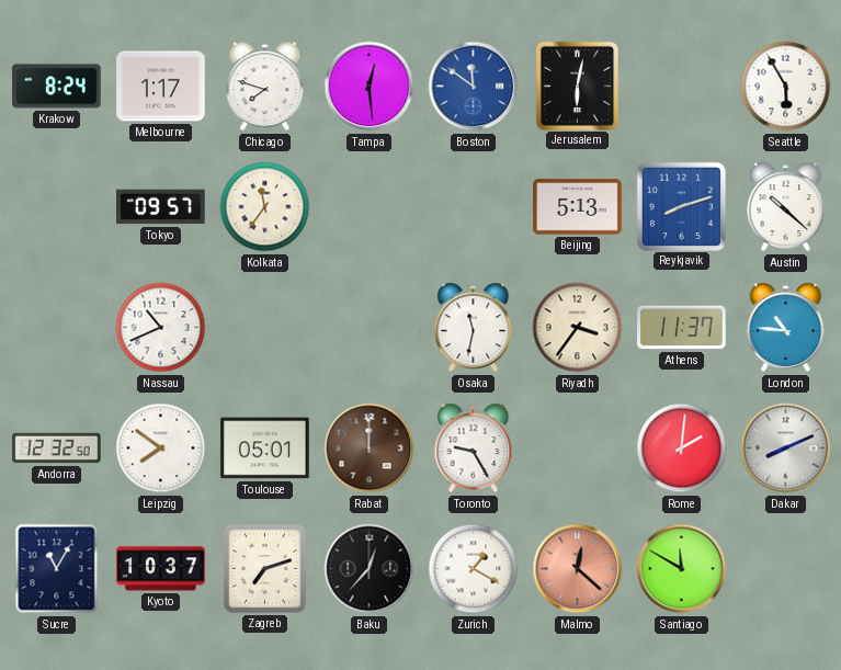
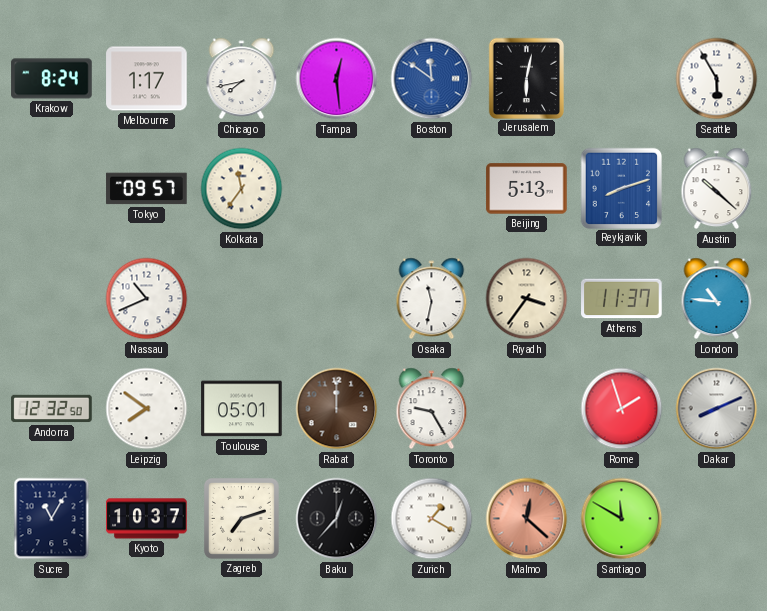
Chicago: 7:48 -> 7:43 (242, 79)
Rome: 2:01 -> 1:57 (622, 409)
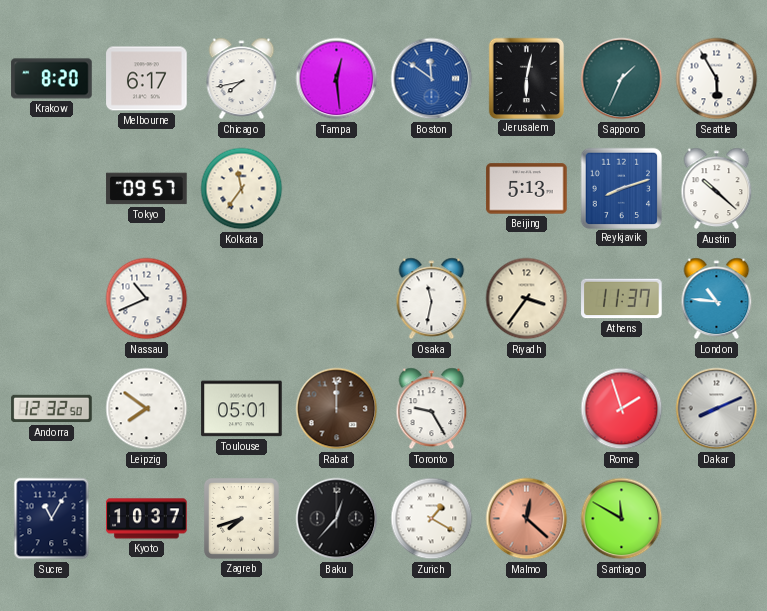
Krakow: 8:24 -> 8:20 (52, 79)
Melbourne: 1:17 -> 6:17 (147, 79)
Sapporo: none -> 1:34 (622, 79)
Zagreb: 7:12 -> 7:42 (241, 518)
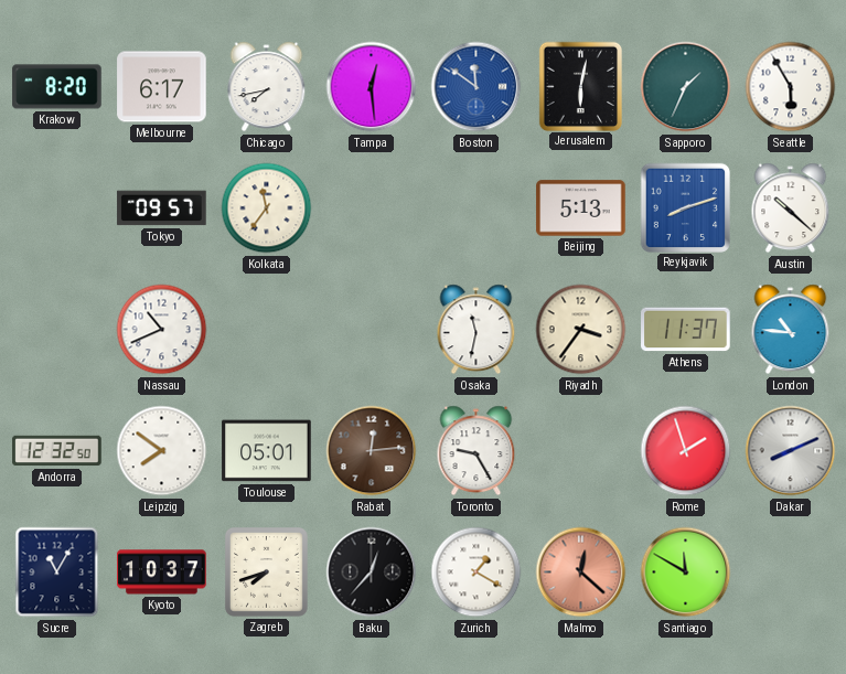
Rabat: 12:00 -> 12:14 (372, 451)
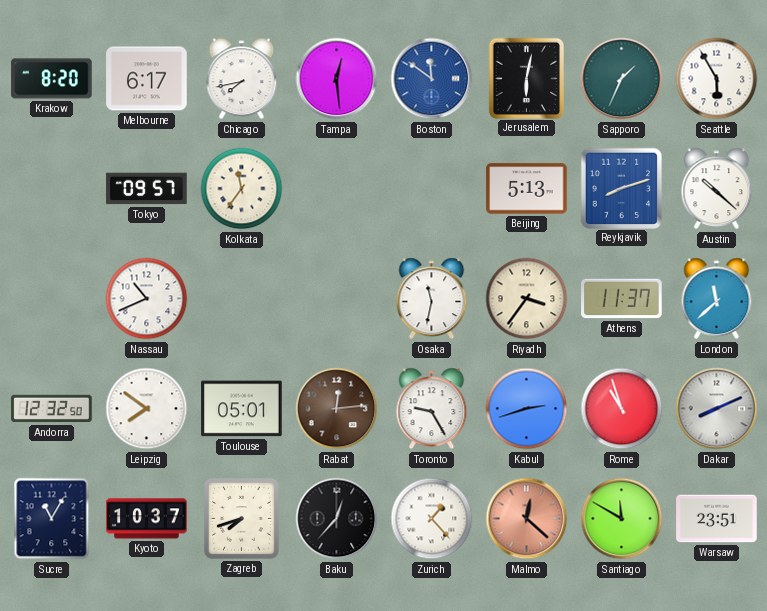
London: 10:46 -> 11:38 (717, 299)
Kabul: none -> 2:42 (527, 409)
Rome: 1:57 -> 10:57 (622, 409)
Zurich: 1:20 -> 1:23 (432, 519)
Warsaw: none -> 23:51 (717, 519)
